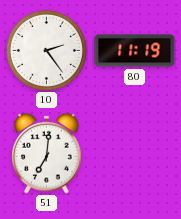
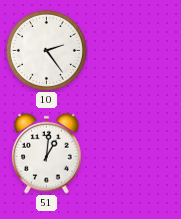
80: 11:19 -> none (135, 51)
51: 7:01 -> 1:01 (47, 153)
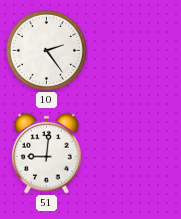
51: 1:01 -> 9:01 (47, 153)
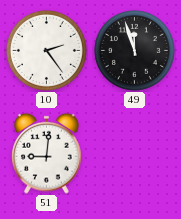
49: none -> 11:57 (134, 50)
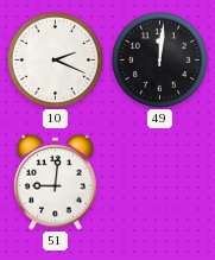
10: 2:24 -> 2:19 (55, 59)
49: 11:57 -> 12:01 (159, 59)
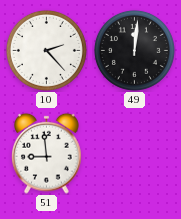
10: 2:19 -> 2:23 (46, 50)
51: 9:01 -> 8:59 (47, 153)
